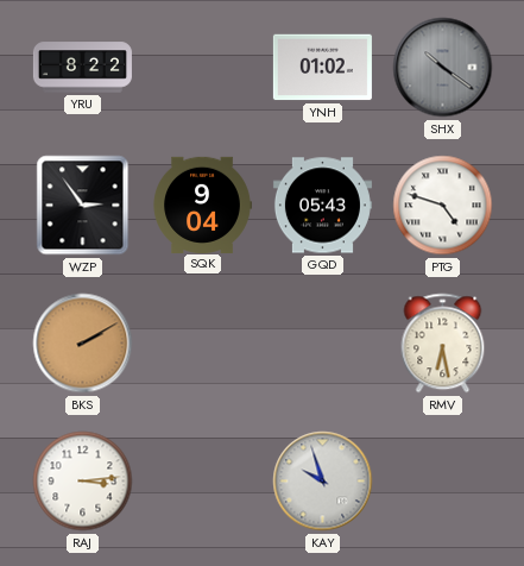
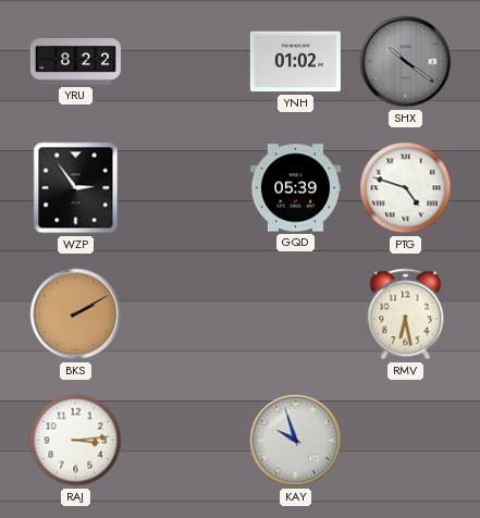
SQK: 9:04 -> none (202, 205)
GQD: 05:43 -> 05:39 (295, 188)
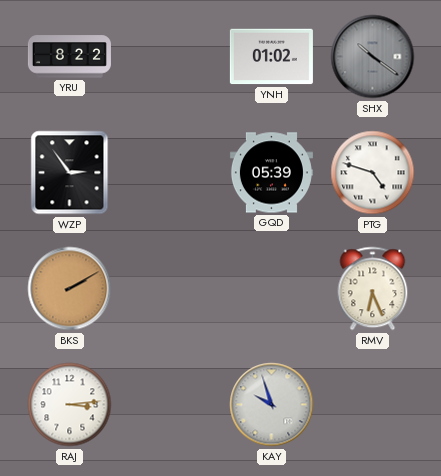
RMV: 6:28 -> 6:26 (373, 289)
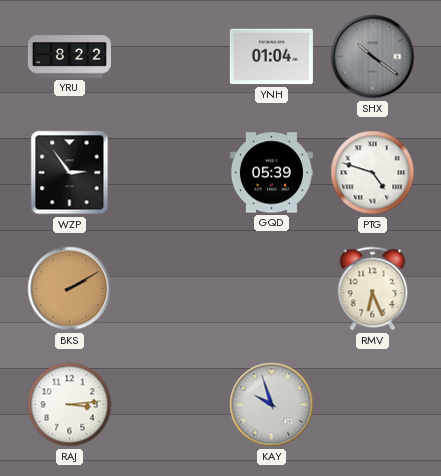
YNH: 01:02 -> 01:04 (271, 57)
